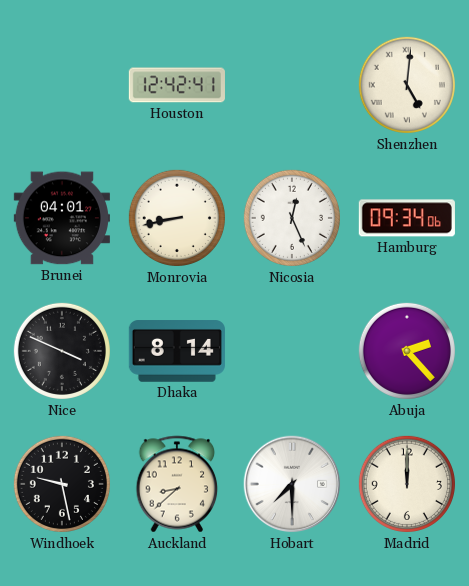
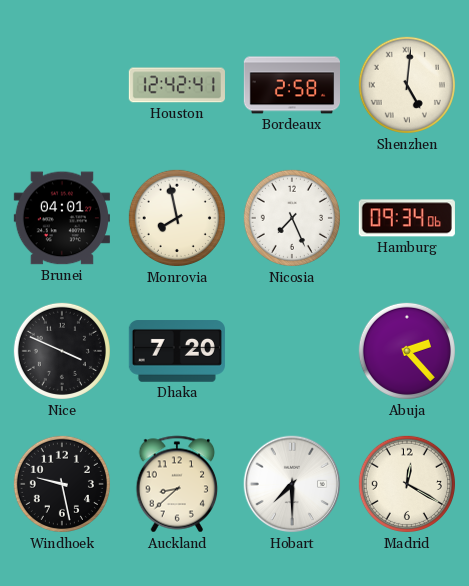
Bordeaux: none -> 2:58 (291, 85)
Monrovia: 8:43 -> 7:58 (177, 218)
Nicosia: 12:26 -> 7:26 (292, 218)
Dhaka: 8:14 -> 7:20 (177, 351)
Madrid: 12:00 -> 12:20 (407, 484)
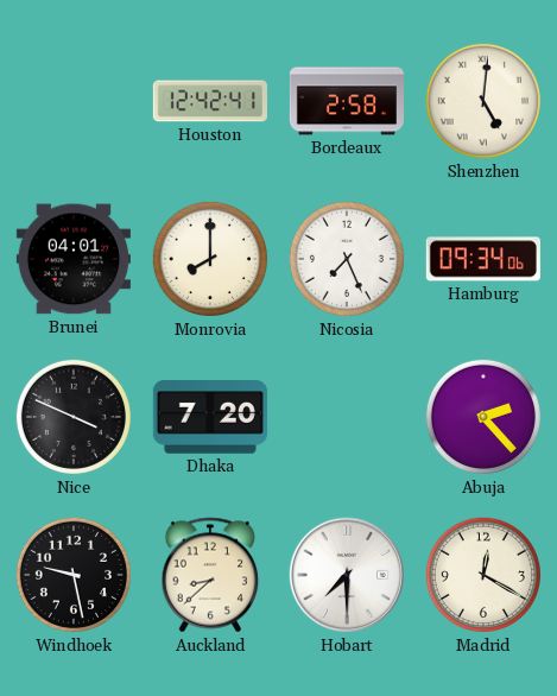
Monrovia: 7:58 -> 8:00 (210, 259)
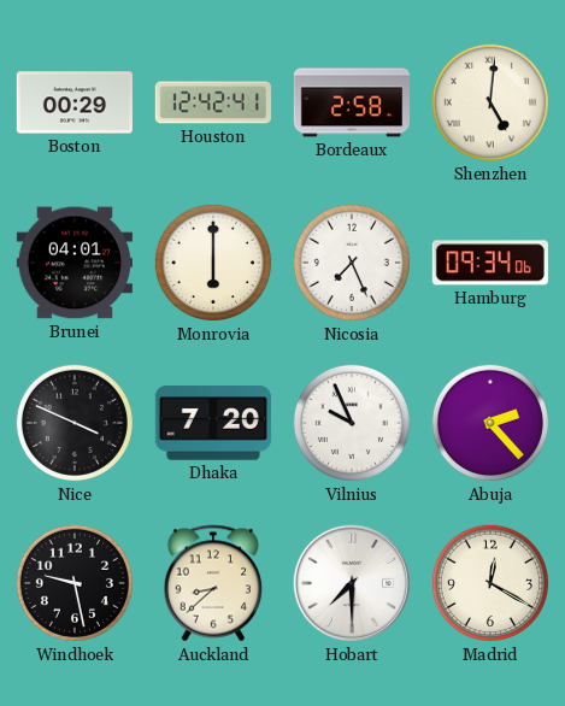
Boston: none -> 00:29 (75, 102)
Monrovia: 8:00 -> 6:00 (213, 263)
Vilnius: none -> 9:56 (352, 423)
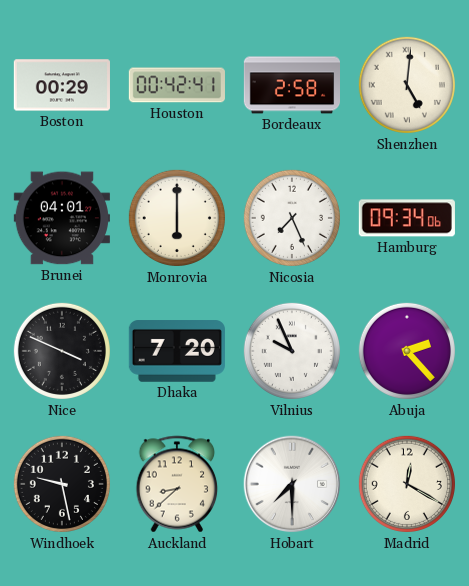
Houston: 12:42 -> 00:42 (177, 85)
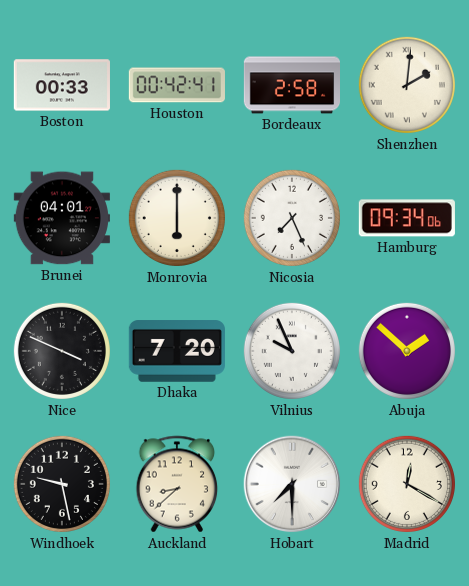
Boston: 00:29 -> 00:33 (62, 85)
Shenzhen: 5:01 -> 2:01 (407, 85)
Abuja: 2:23 -> 1:52 (407, 351)
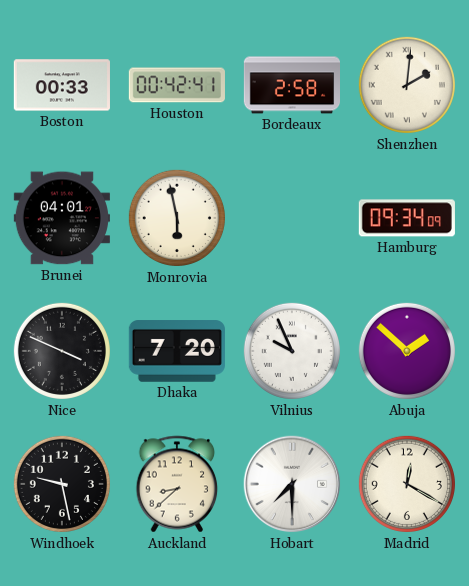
Monrovia: 6:00 -> 5:58 (177, 218)
Nicosia: 7:26 -> none (292, 218)
Hamburg: 09:34:06 -> 09:34:09 (407, 218)
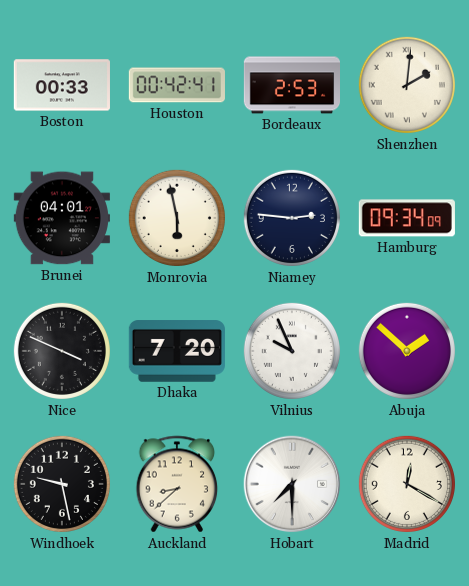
Bordeaux: 2:58 -> 2:53 (291, 85)
Niamey: none -> 2:46 (292, 218)
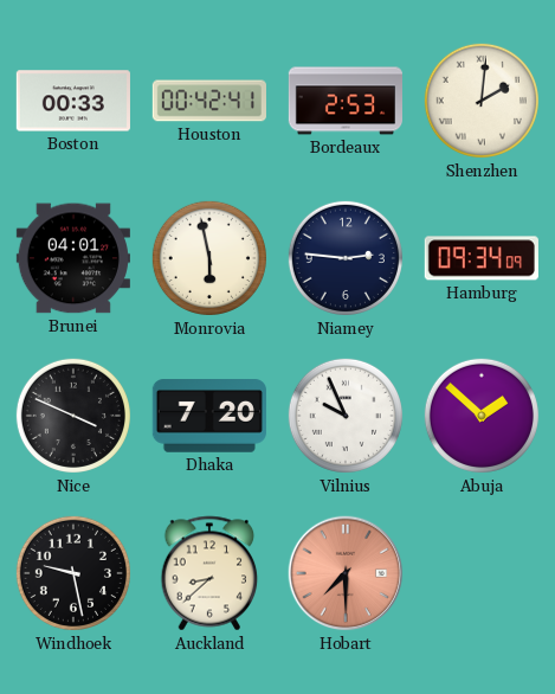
Hobart dial: white -> salmon (346, 573)
Madrid: 12:20 -> none (407, 484)
